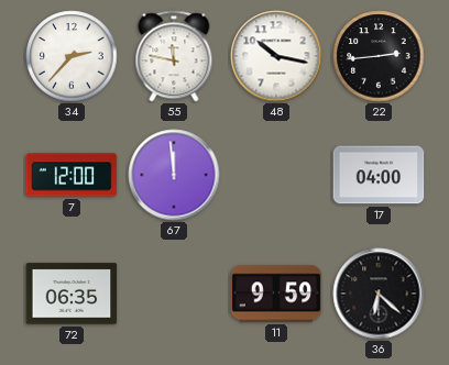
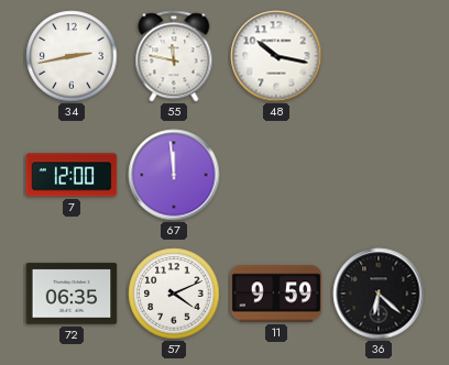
34: 2:37 -> 2:43 (72, 56)
22: 2:44 -> none (379, 56)
17: 04:00 -> none (379, 175)
57: none -> 4:11 (174, 294)
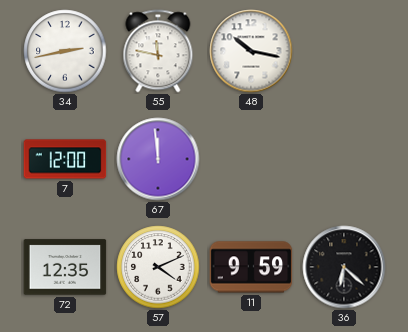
72: 06:35 -> 12:35 (65, 267)
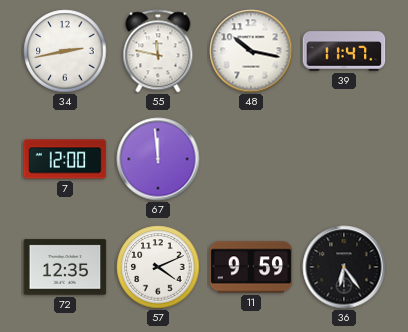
39: none -> 11:47 (344, 51)
36: 6:22 -> 6:24 (344, 267)
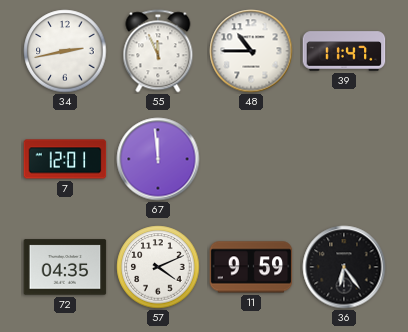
55: 11:47 -> 11:56 (158, 51)
48: 10:17 -> 10:45 (251, 51)
7: 12:00 -> 12:01 (65, 159)
72: 12:35 -> 04:35 (65, 267)
